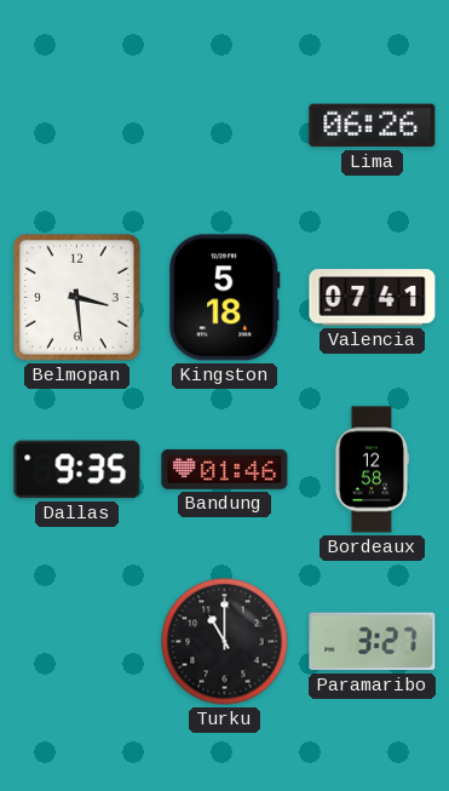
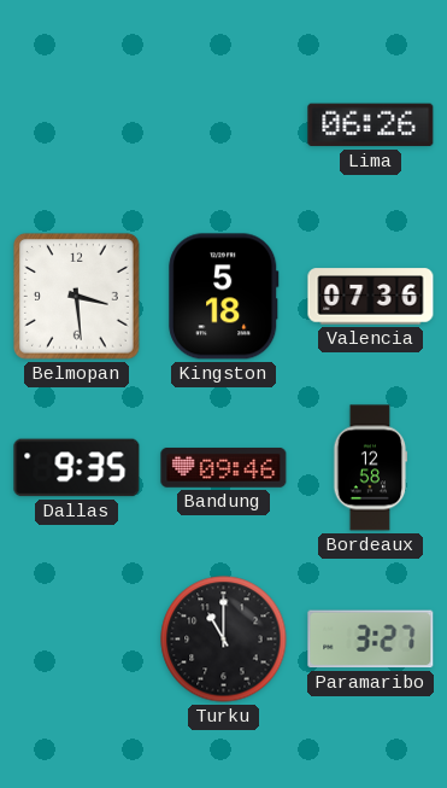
Valencia: 07:41 -> 07:36 (371, 297)
Bandung: 01:46 -> 09:46 (224, 468)
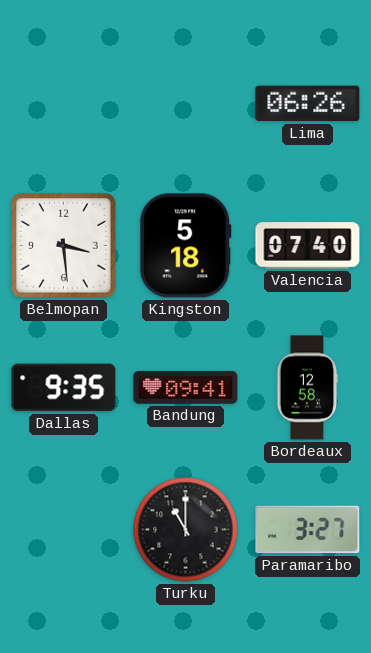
Valencia: 07:36 -> 07:40 (308, 246)
Bandung: 09:46 -> 09:41 (186, 388)
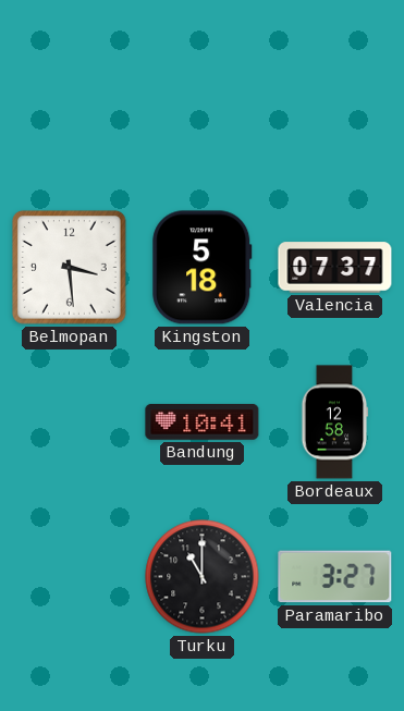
Lima: 06:26 -> none (308, 104)
Valencia: 07:40 -> 07:37 (335, 268)
Dallas: 9:35 -> none (64, 388)
Bandung: 09:41 -> 10:41 (203, 422)
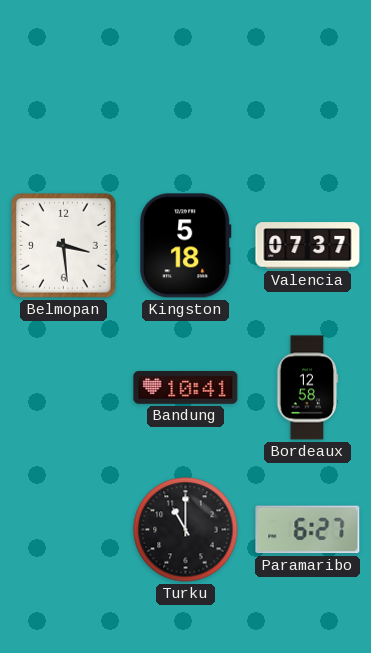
Paramaribo: 3:27 -> 6:27 (308, 530)
